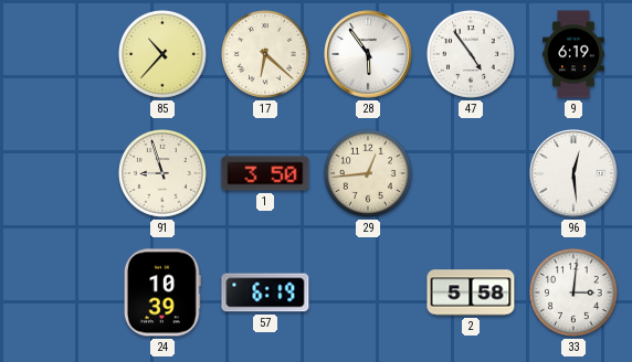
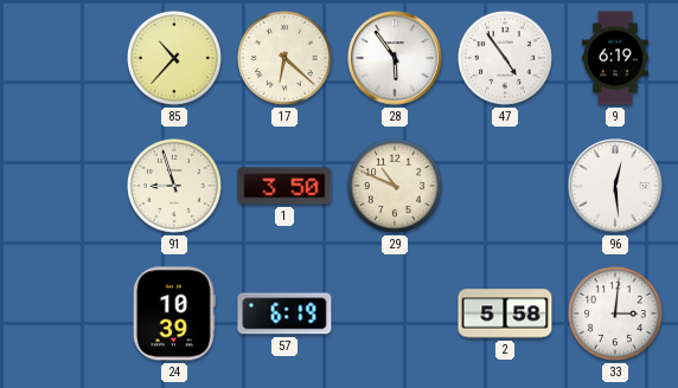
29: 12:44 -> 10:49 (395, 186)
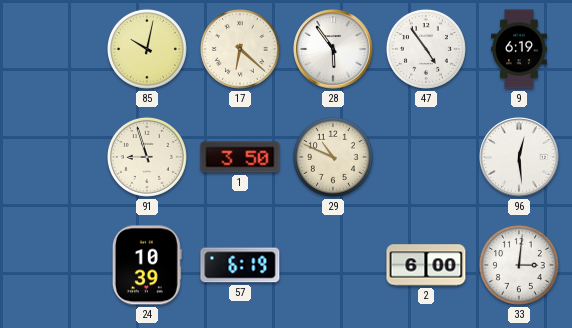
85: 10:37 -> 10:02 (147, 49)
2: 5:58 -> 6:00 (426, 265)
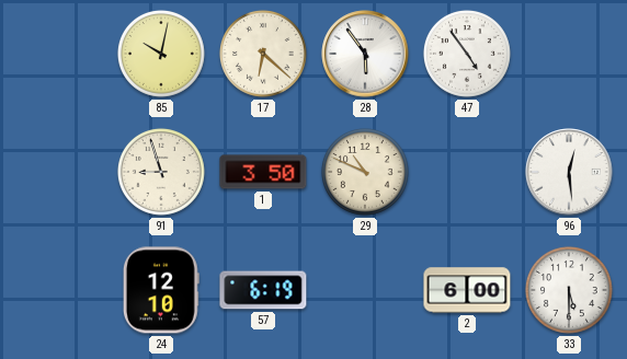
9: 6:19 -> none (519, 49)
24: 10:39 -> 12:10 (161, 290)
33: 3:01 -> 5:30 (569, 290)
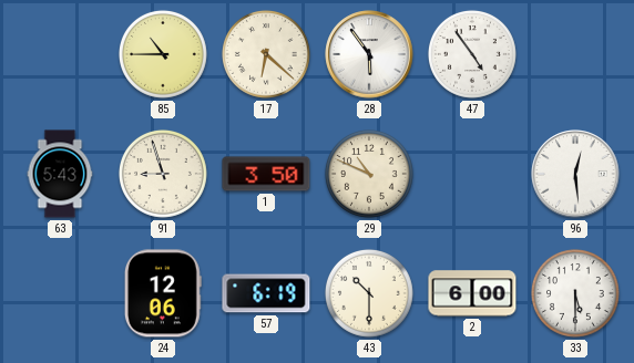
85: 10:02 -> 10:45 (163, 54)
63: none -> 5:43 (60, 174)
24: 12:10 -> 12:06 (163, 293)
43: none -> 10:30 (369, 293)
